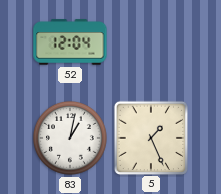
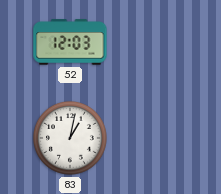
52: 12:04 -> 12:03 (70, 42)
5: 1:26 -> none (150, 137)
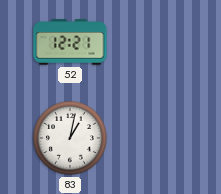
52: 12:03 -> 12:21 (70, 42)
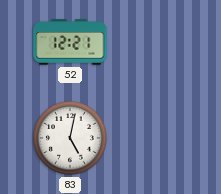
83: 1:02 -> 5:02 (70, 138)
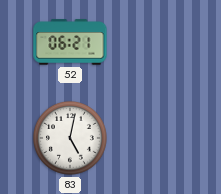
52: 12:21 -> 06:21 (70, 42)
